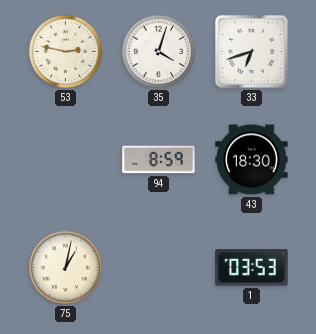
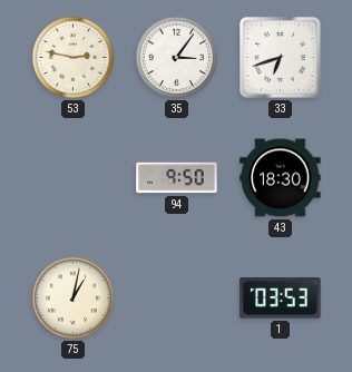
35: 4:03 -> 3:06 (176, 57)
94: 8:59 -> 9:50 (177, 178)
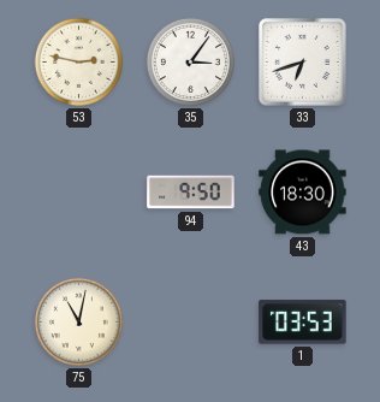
75: 1:02 -> 11:02 (78, 321)
